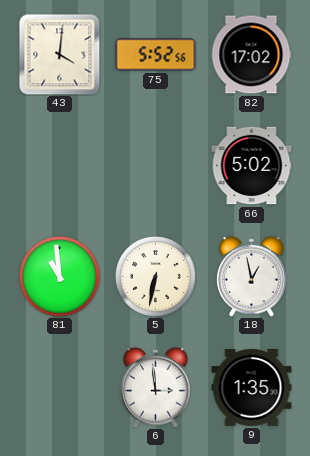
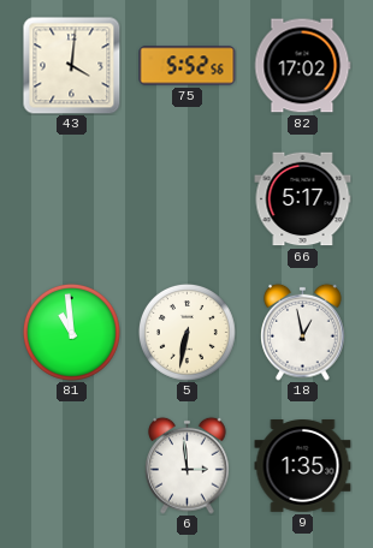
66: 5:02 -> 5:17 (303, 199)
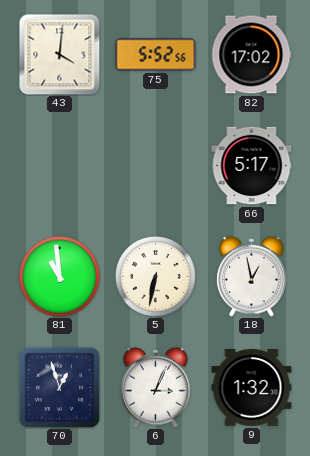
70: none -> 12:57 (59, 387)
6: 2:59 -> 3:04 (156, 387)
9: 1:35 -> 1:32 (252, 388)
